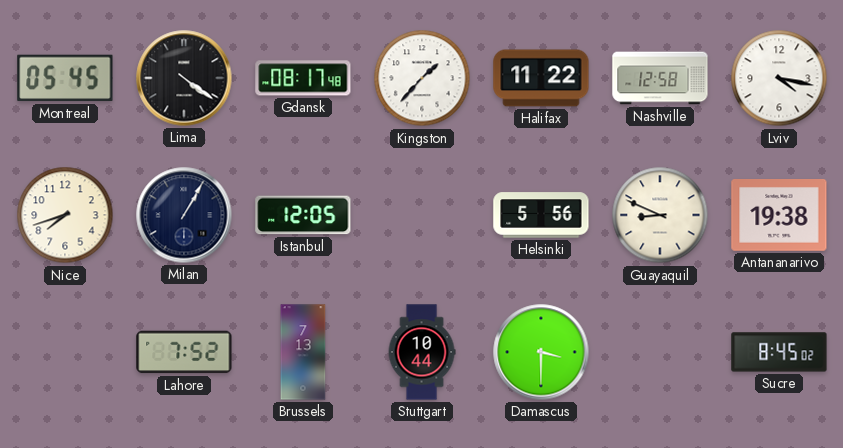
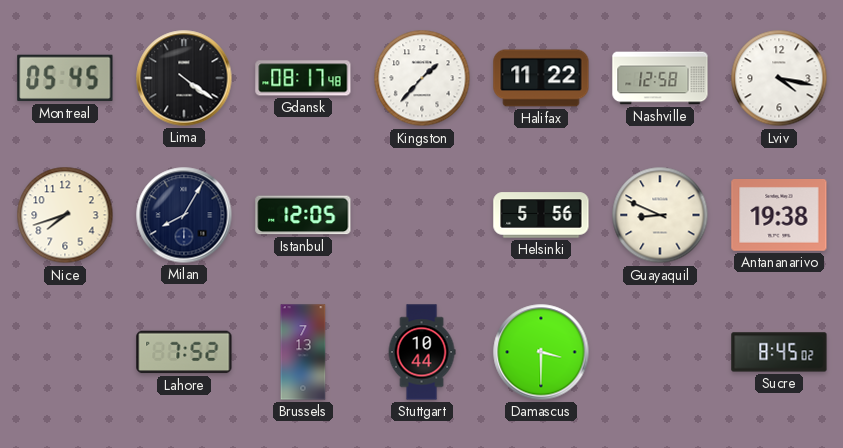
Milan: 1:05 -> 8:05 (184, 215)
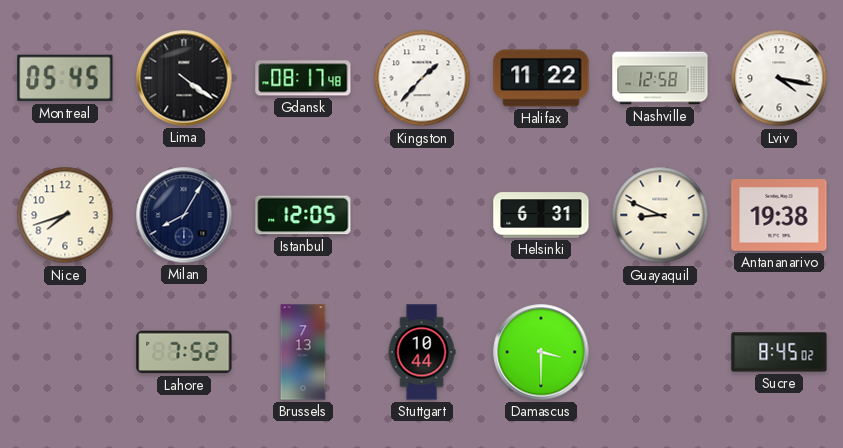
Helsinki: 5:56 -> 6:31 (541, 215)
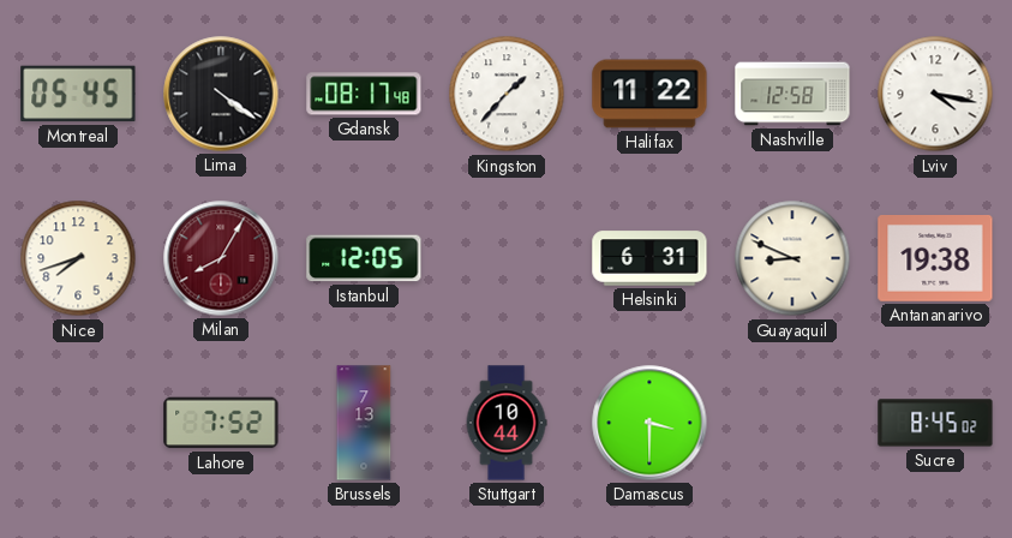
Milan dial: navy -> burgundy (221, 258)
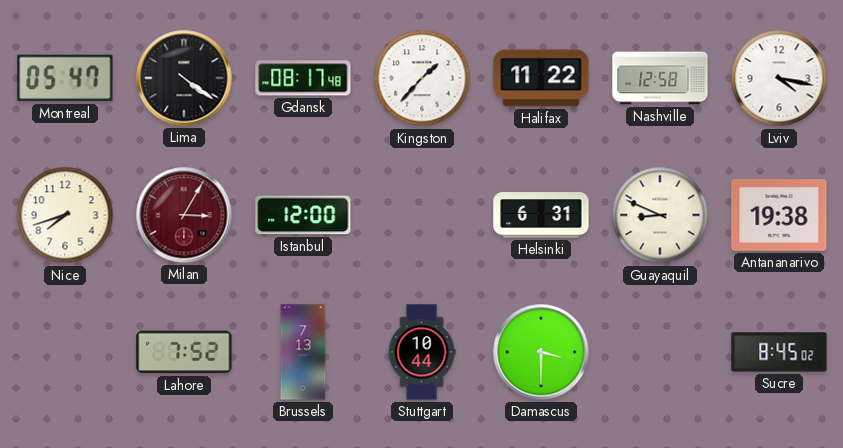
Montreal: 05:45 -> 05:47 (65, 78)
Milan: 8:05 -> 3:05 (184, 215)
Istanbul: 12:05 -> 12:00 (303, 215)
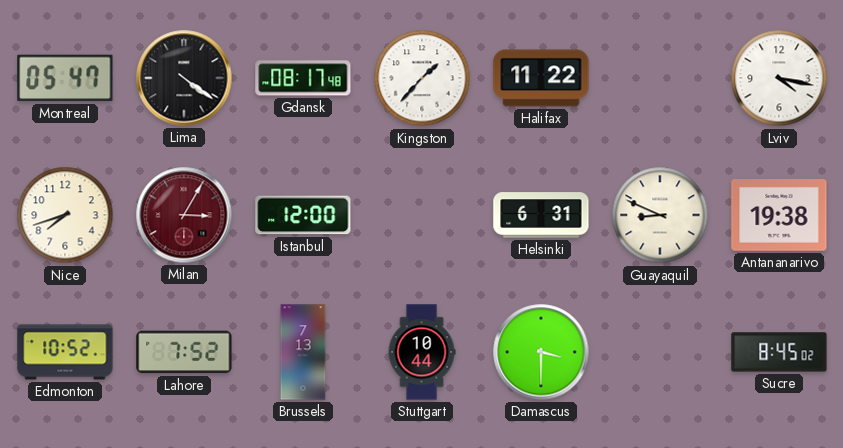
Nashville: 12:58 -> none (660, 78)
Edmonton: none -> 10:52 (65, 352)
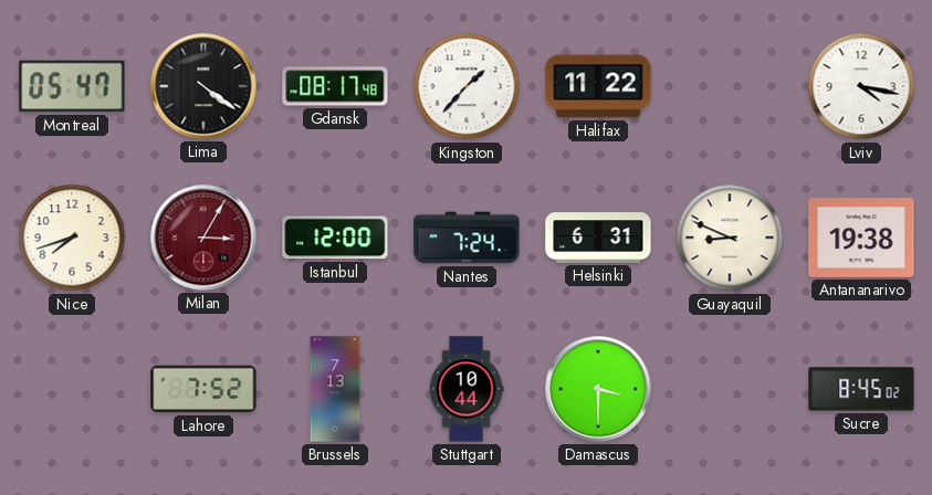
Nantes: none -> 7:24 (467, 238)
Edmonton: 10:52 -> none (65, 352)
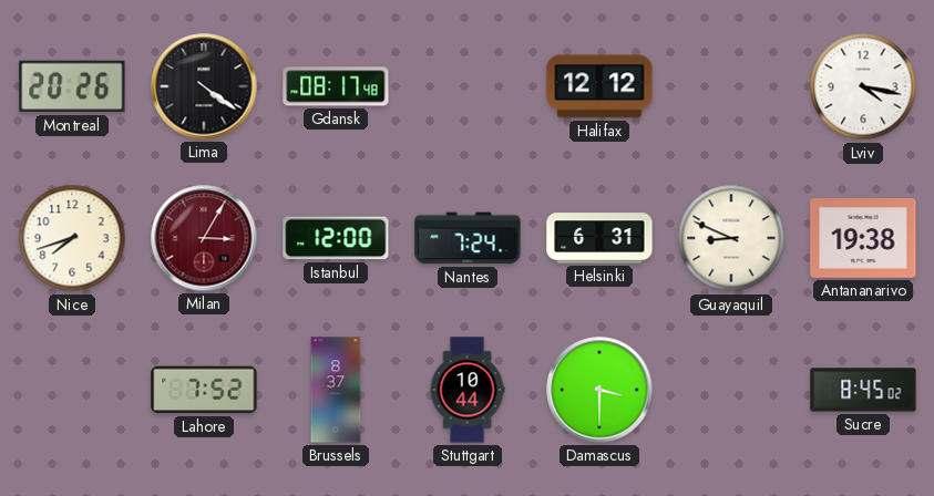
Montreal: 05:47 -> 20:26 (72, 86)
Kingston: 1:37 -> none (467, 86)
Halifax: 11:22 -> 12:12 (599, 86)
Brussels: 7:13 -> 8:37 (336, 390)
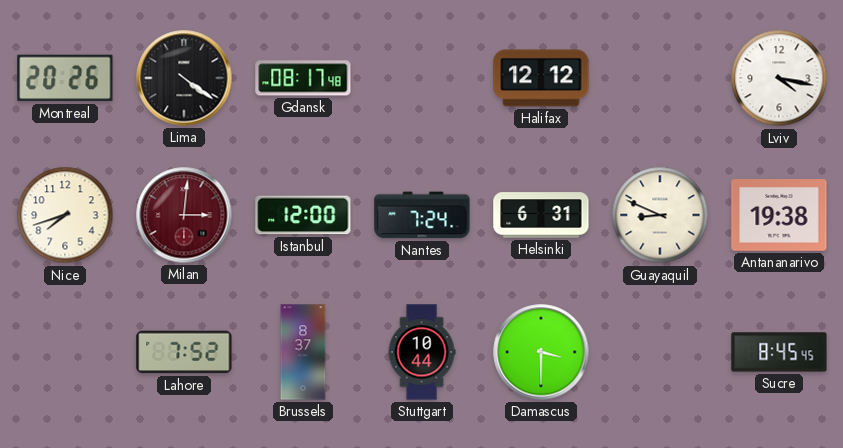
Milan: 3:05 -> 3:01 (184, 215)
Sucre: 8:45:02 -> 8:45:45 (779, 352)
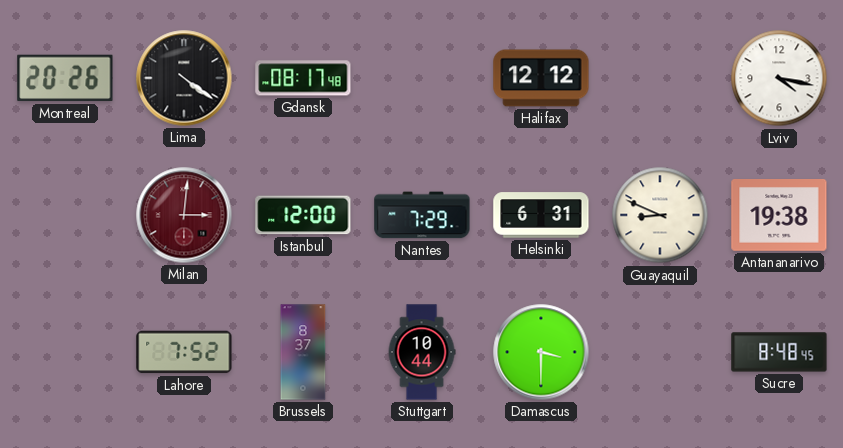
Nice: 7:42 -> none (65, 215)
Nantes: 7:24 -> 7:29 (422, 215)
Sucre: 8:45 -> 8:48 (779, 352)
